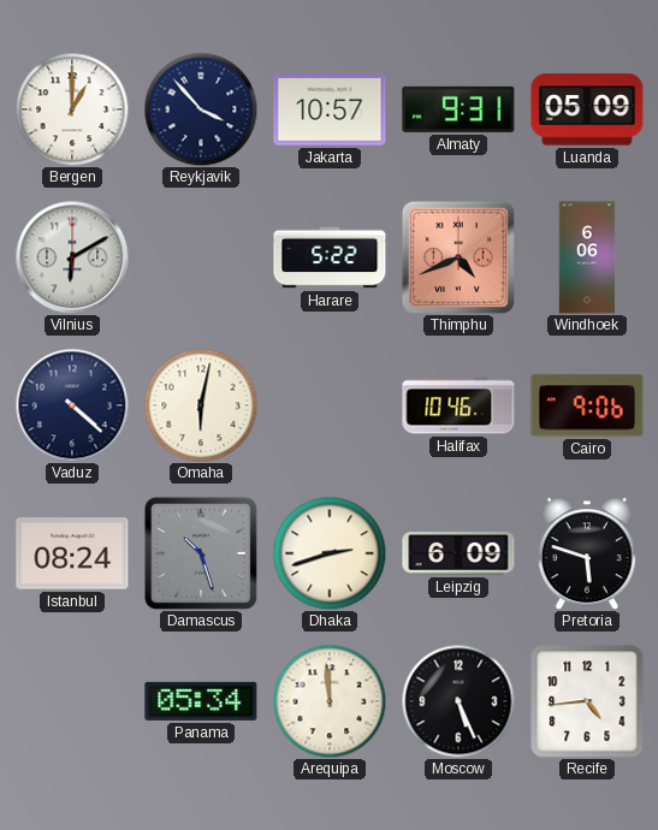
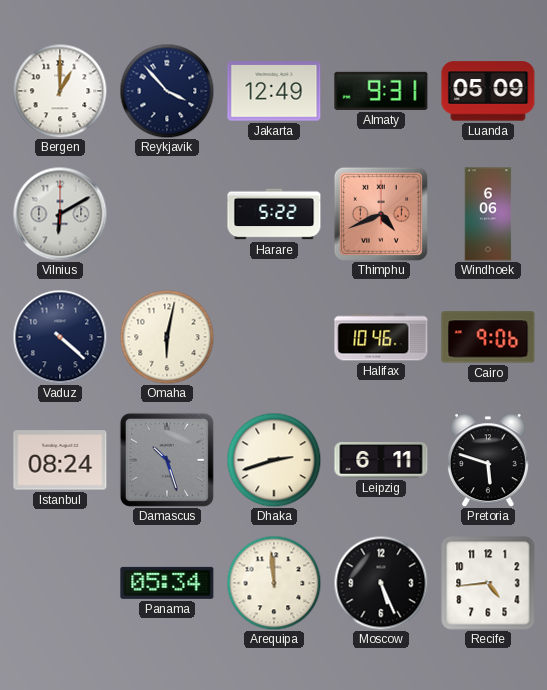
Jakarta: 10:57 -> 12:49 (274, 91)
Leipzig: 6:09 -> 6:11 (381, 461)
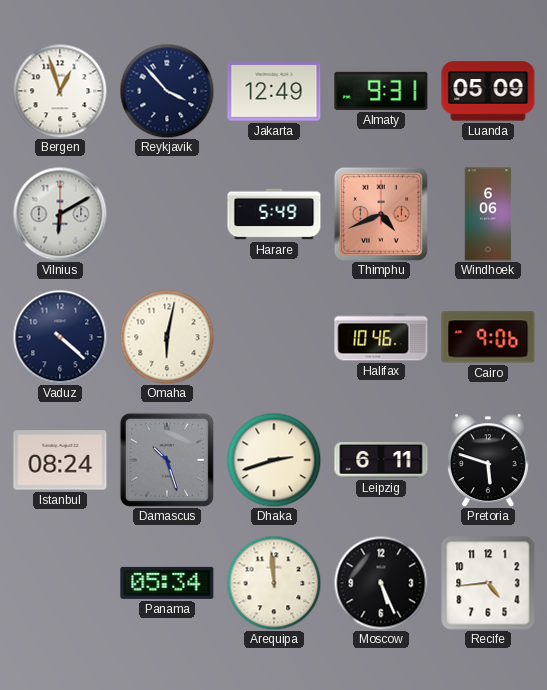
Bergen: 1:00 -> 12:57 (60, 91)
Harare: 5:22 -> 5:49 (274, 214)
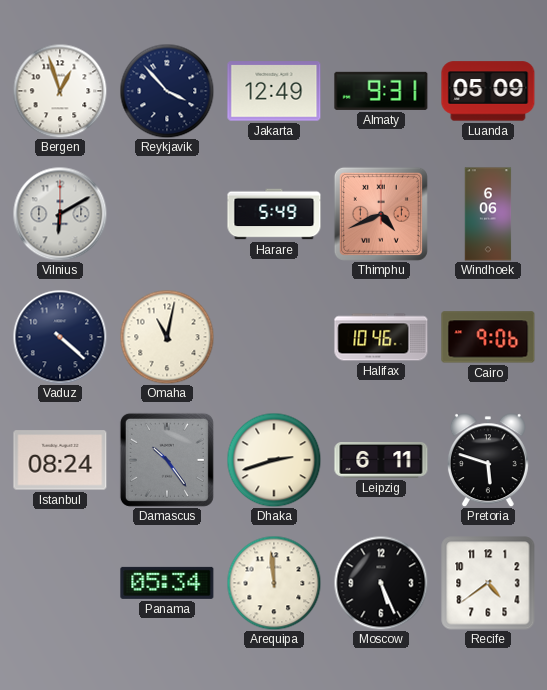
Omaha: 6:02 -> 11:02 (167, 337)
Damascus: 10:27 -> 10:24 (167, 460)
Recife: 4:44 -> 4:39 (488, 583)
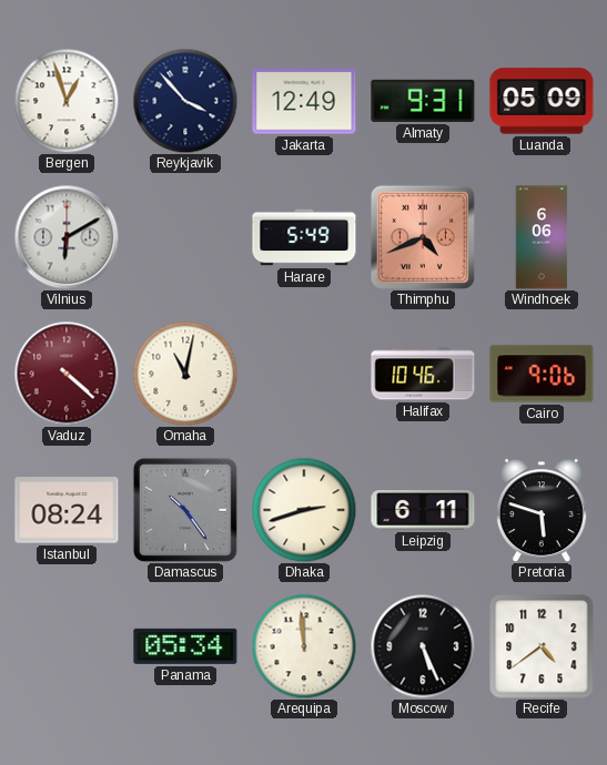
Vaduz dial: navy -> burgundy (67, 374)
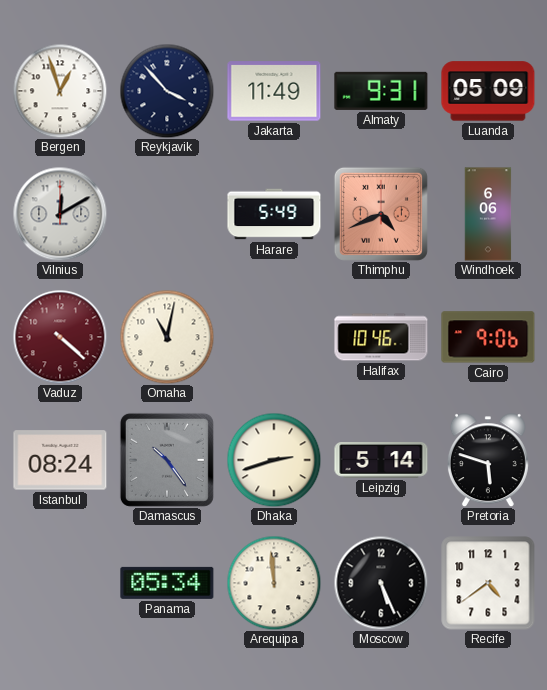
Jakarta: 12:49 -> 11:49 (274, 91)
Vilnius: 6:10 -> 12:10 (60, 214)
Leipzig: 6:11 -> 5:14 (381, 461)
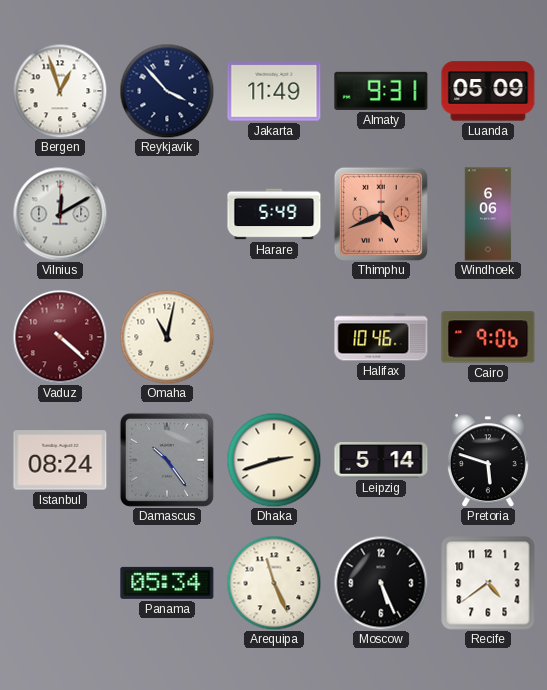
Arequipa: 11:59 -> 11:26 (274, 583)
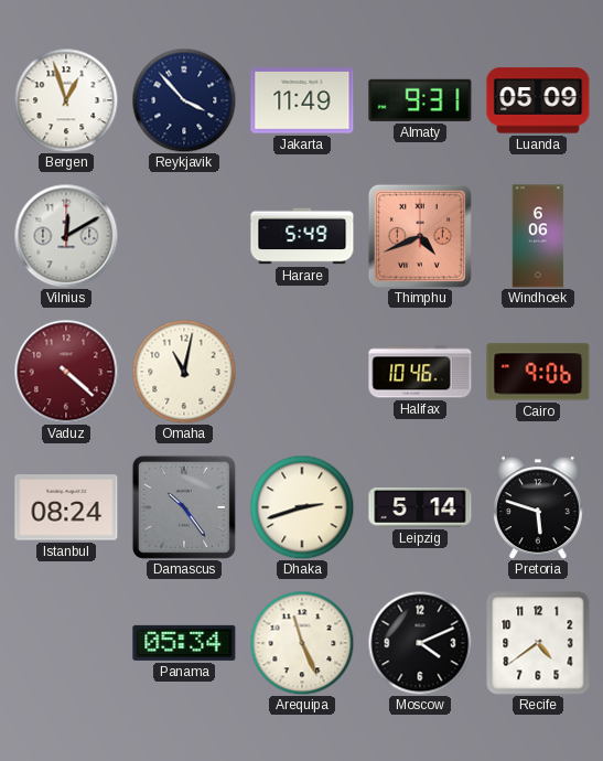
Moscow: 5:26 -> 4:11 (420, 643)
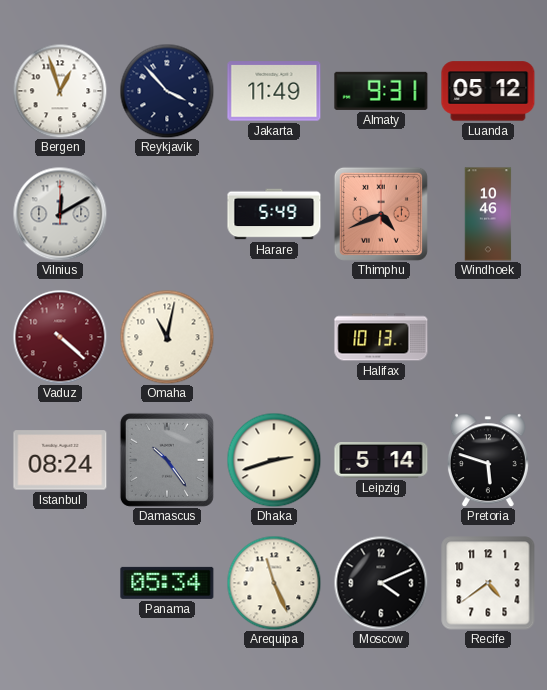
Luanda: 05:09 -> 05:12 (488, 91)
Windhoek: 6:06 -> 10:46 (488, 214)
Halifax: 10:46 -> 10:13 (381, 337)
Cairo: 9:06 -> none (538, 372)
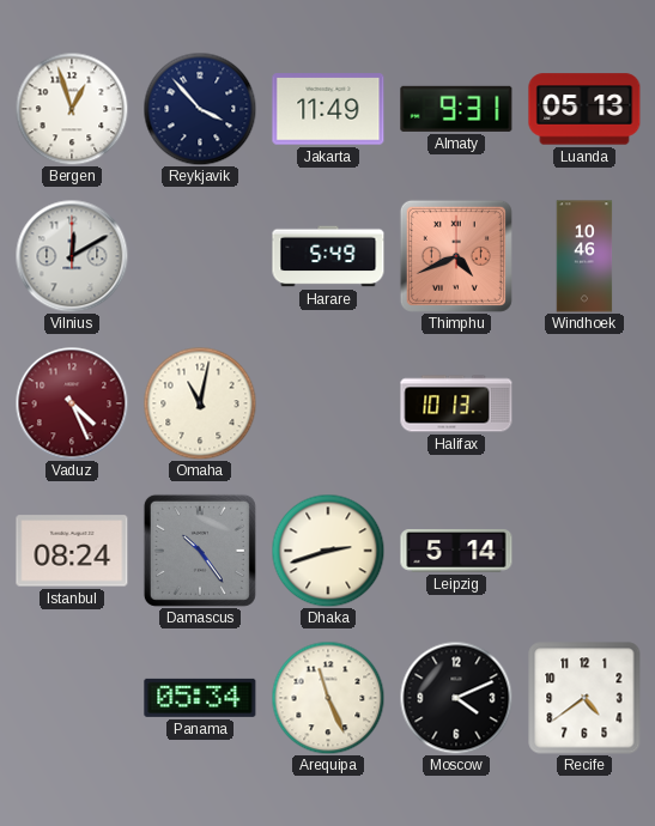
Luanda: 05:12 -> 05:13 (584, 109)
Vaduz: 4:22 -> 4:26 (72, 403)
Pretoria: 5:48 -> none (488, 460)
